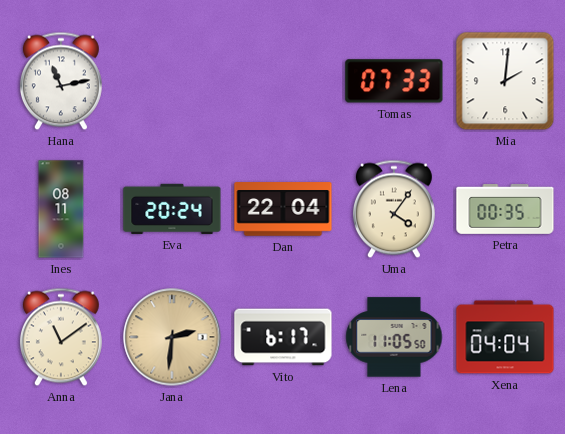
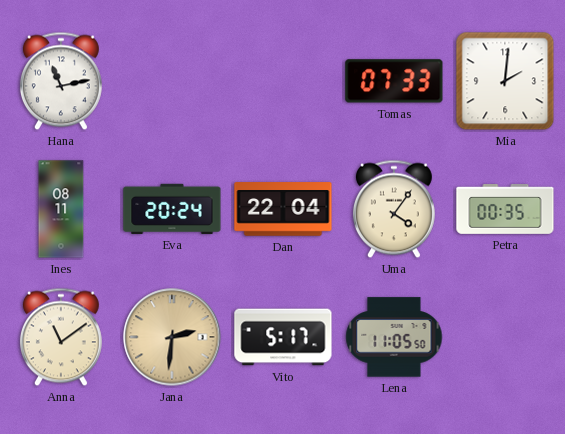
Vito: 6:17 -> 5:17 (283, 337)
Xena: 04:04 -> none (505, 337)
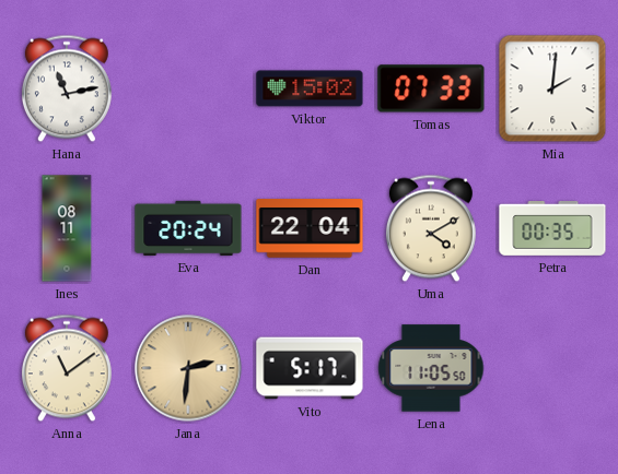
Viktor: none -> 15:02 (310, 88)
Uma: 4:06 -> 4:10 (431, 228)
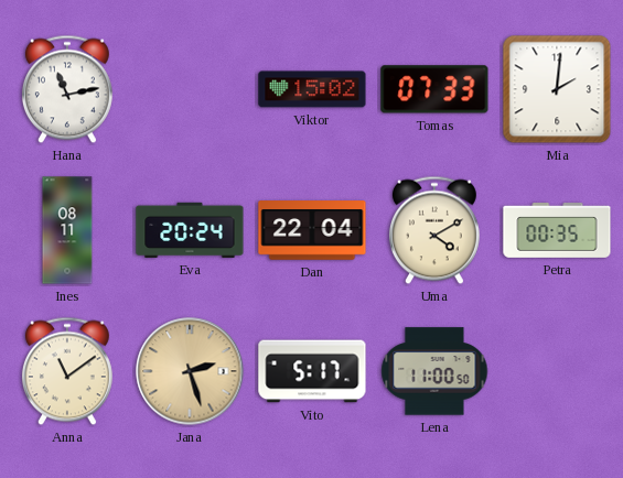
Jana: 2:31 -> 2:27 (190, 371)
Lena: 11:05 -> 11:00 (434, 371)
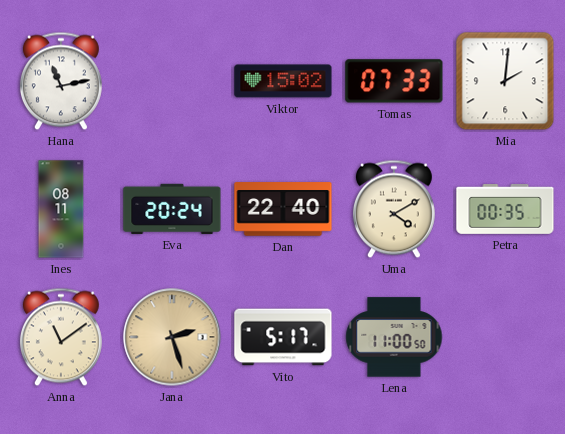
Dan: 22:04 -> 22:40 (283, 209)
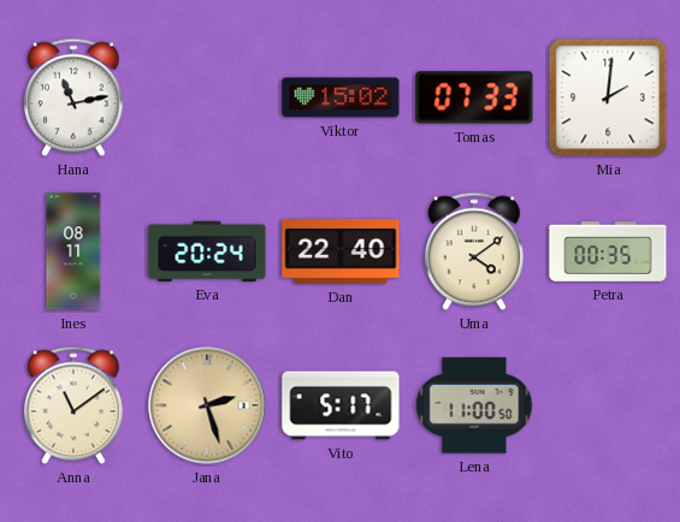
Uma: 4:10 -> 4:09 (474, 251)
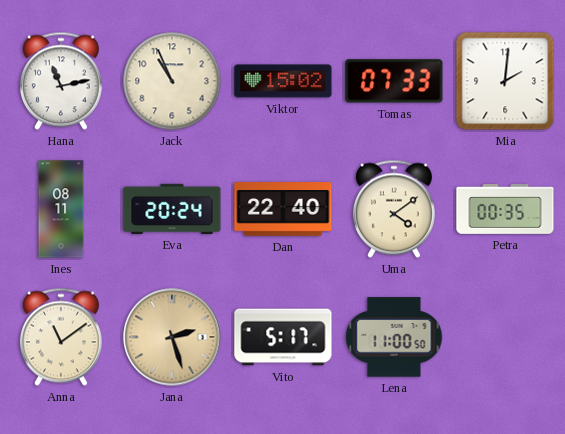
Jack: none -> 10:56 (172, 81)
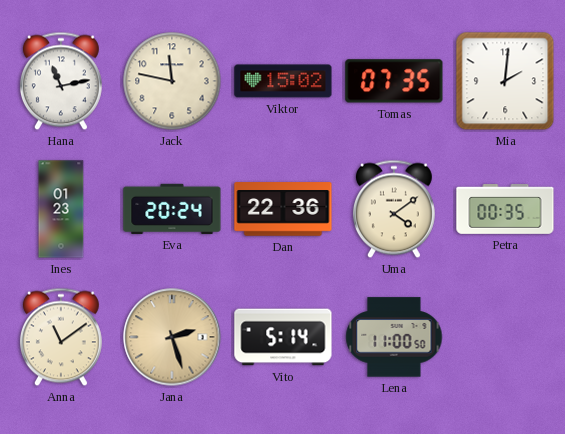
Jack: 10:56 -> 11:47 (172, 81)
Tomas: 07:33 -> 07:35 (394, 81)
Ines: 08:11 -> 01:23 (61, 209)
Dan: 22:40 -> 22:36 (283, 209)
Vito: 5:17 -> 5:14 (283, 337)
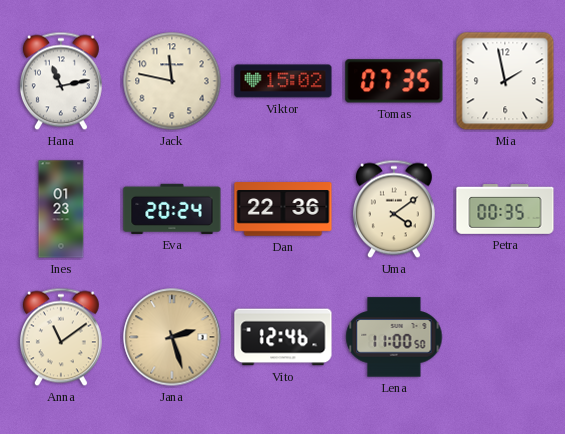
Mia: 2:01 -> 1:58 (505, 81)
Vito: 5:14 -> 12:46 (283, 337)
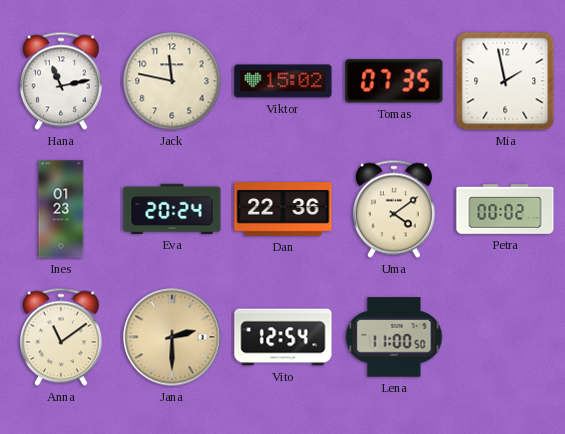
Petra: 00:35 -> 00:02 (505, 210)
Jana: 2:27 -> 2:30 (172, 337)
Vito: 12:46 -> 12:54 (283, 337)
